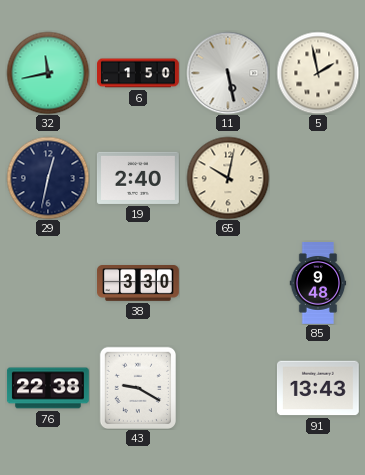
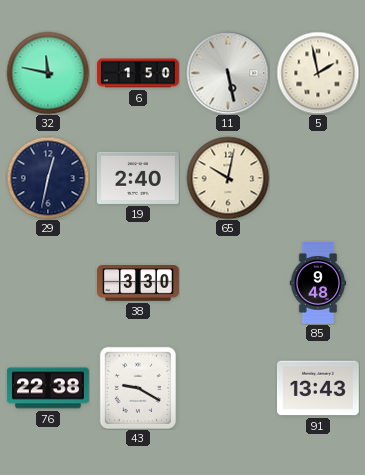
32: 11:43 -> 11:47 (48, 73)
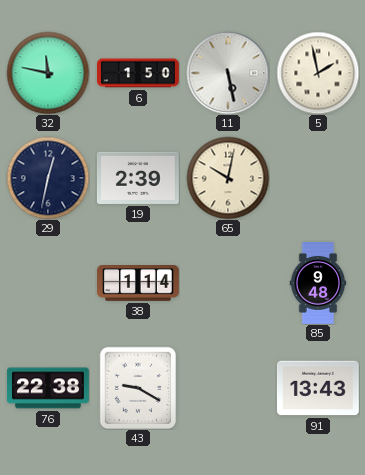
19: 2:40 -> 2:39 (138, 178)
38: 3:30 -> 1:14 (139, 284)
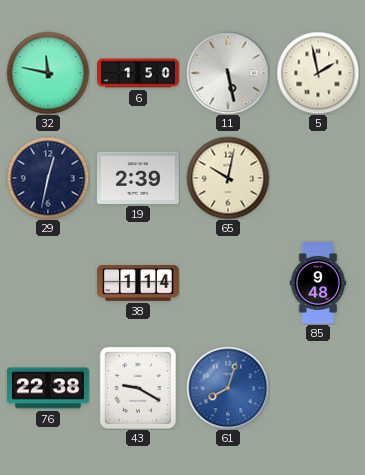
61: none -> 8:03 (228, 388)
91: 13:43 -> none (318, 388)
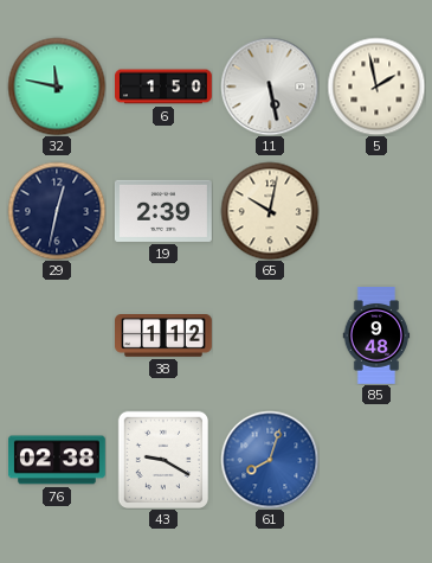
38: 1:14 -> 1:12 (165, 337)
76: 22:38 -> 02:38 (57, 460)
